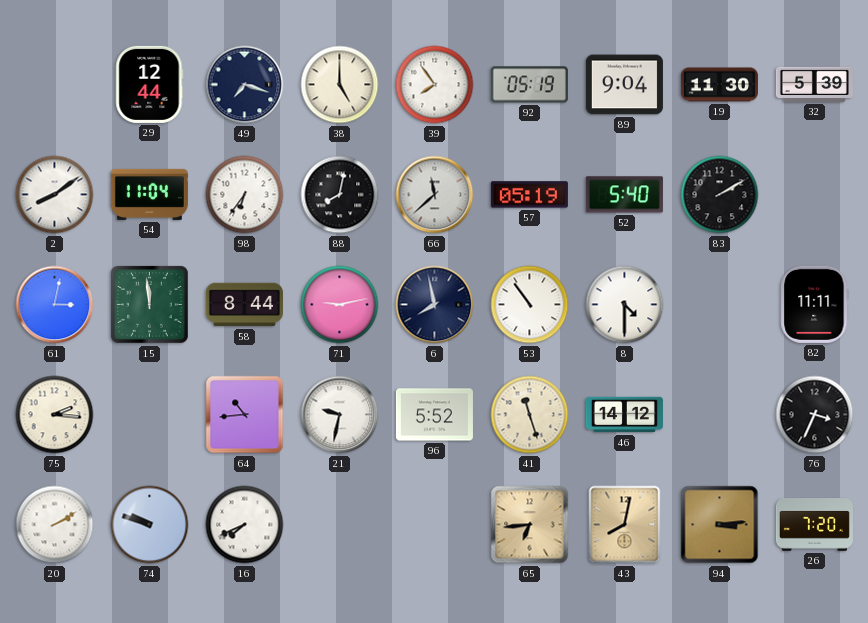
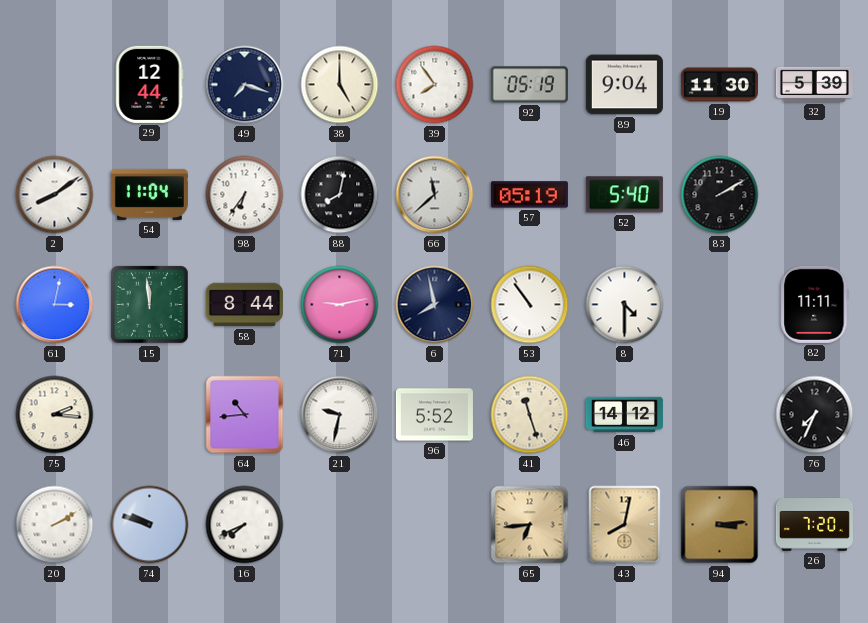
76: 3:34 -> 7:34 (815, 415)
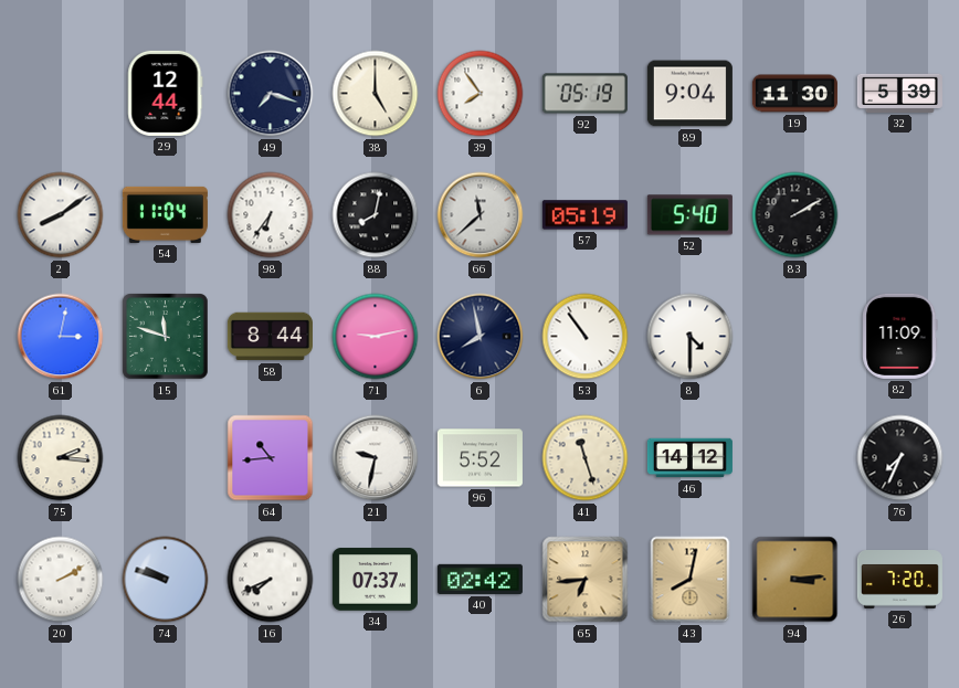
15: 11:59 -> 11:48 (166, 337)
82: 11:11 -> 11:09 (900, 336)
34: none -> 07:37 (375, 580)
40: none -> 02:42 (479, 579)
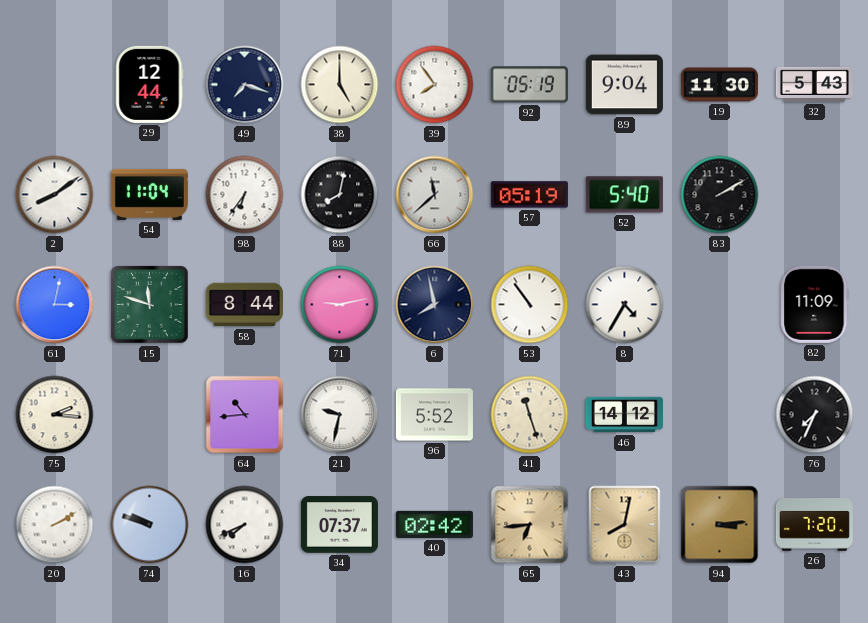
32: 5:39 -> 5:43 (814, 84)
8: 4:30 -> 4:35 (625, 305)
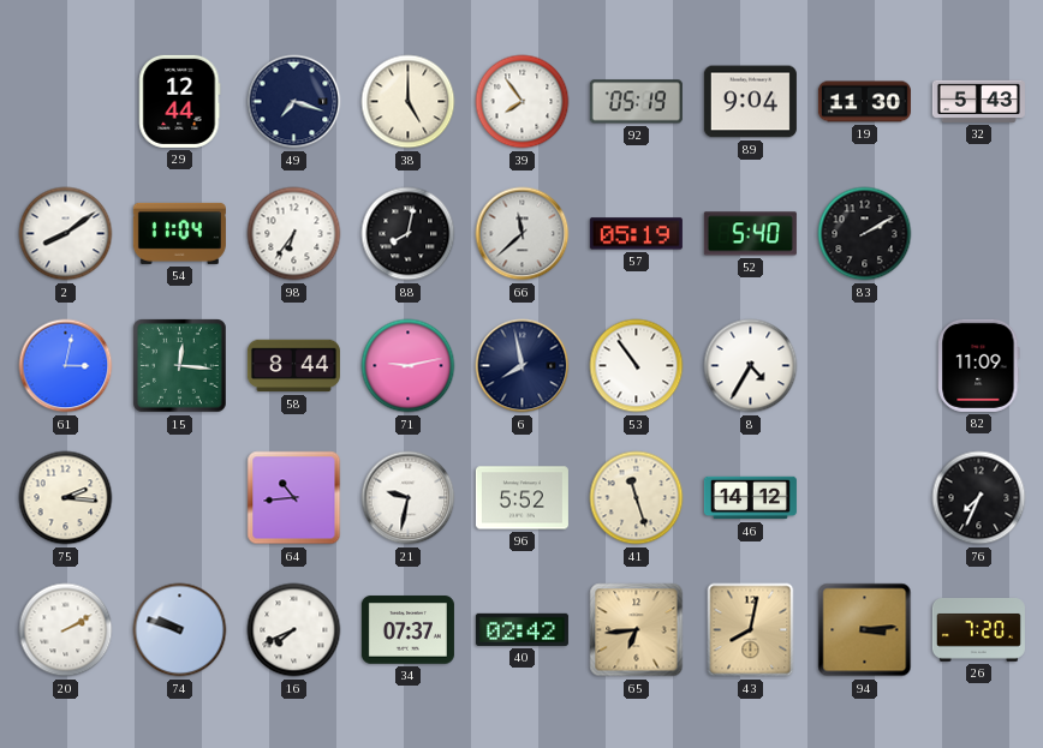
15: 11:48 -> 12:16 (180, 366)
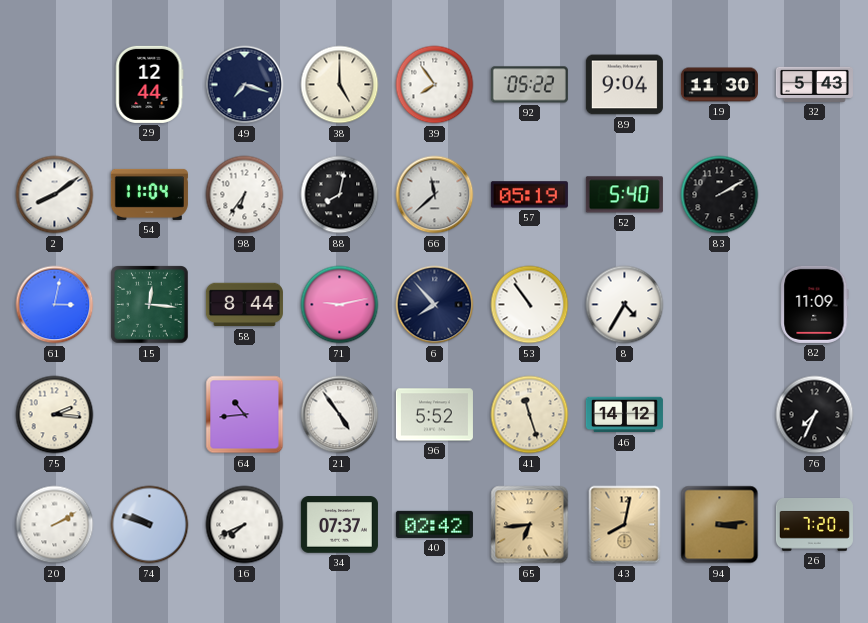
92: 05:19 -> 05:22 (529, 85)
6: 7:58 -> 7:53 (435, 305)
21: 9:32 -> 4:54 (340, 415)
